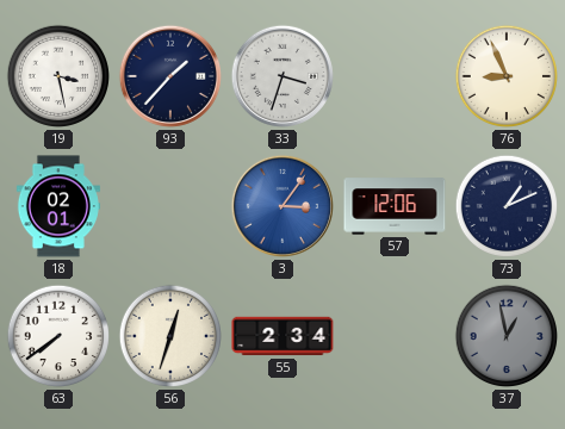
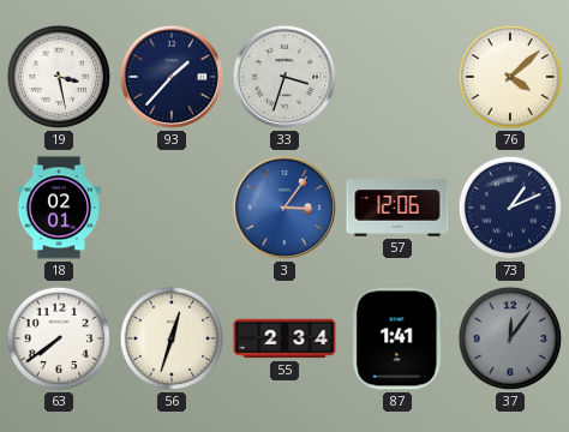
76: 8:56 -> 4:08 (509, 77)
87: none -> 1:41 (397, 338)
37: 12:58 -> 12:06 (509, 338)
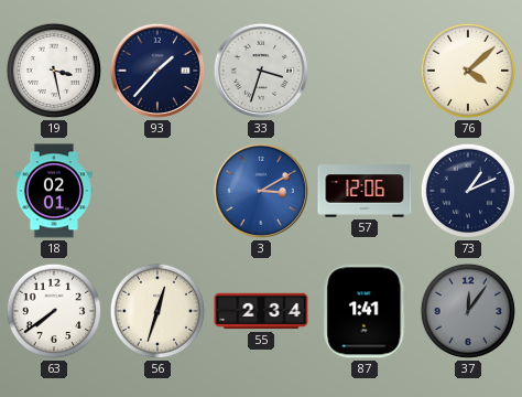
3: 3:06 -> 3:10 (261, 191)
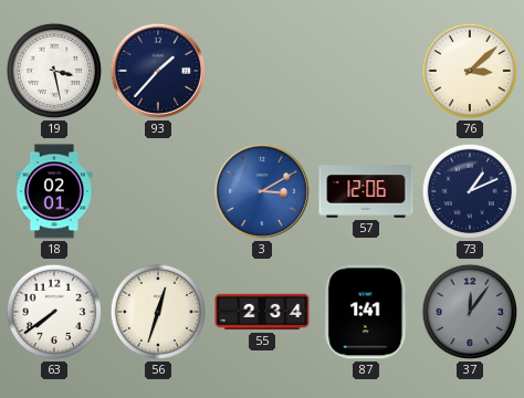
33: 3:33 -> none (261, 71)
76: 4:08 -> 3:08 (469, 71)
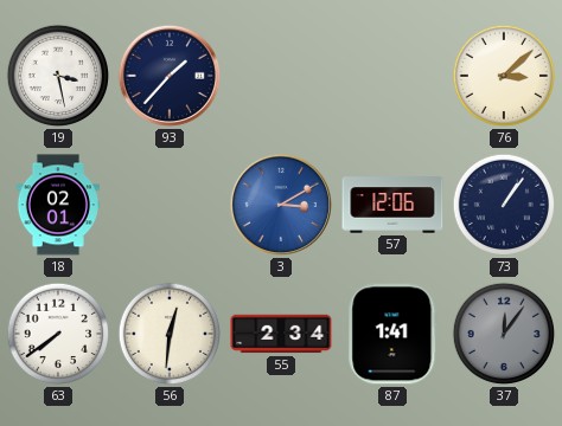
73: 1:11 -> 1:06 (503, 205)
56: 12:33 -> 12:31 (168, 334)
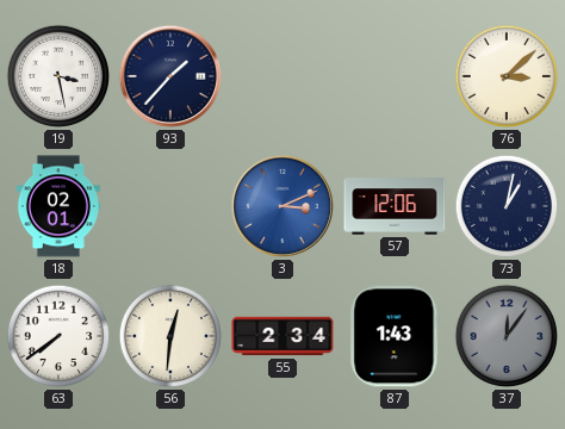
3: 3:10 -> 3:11 (282, 206)
73: 1:06 -> 1:02 (505, 206)
87: 1:41 -> 1:43 (395, 336)
